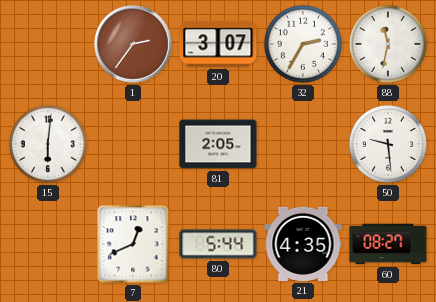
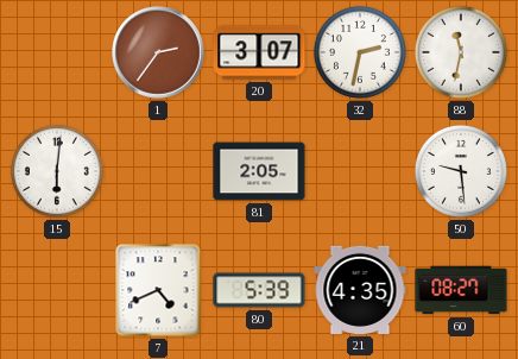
32: 2:35 -> 2:32 (360, 52)
7: 12:41 -> 4:41 (158, 290)
80: 5:44 -> 5:39 (259, 290)
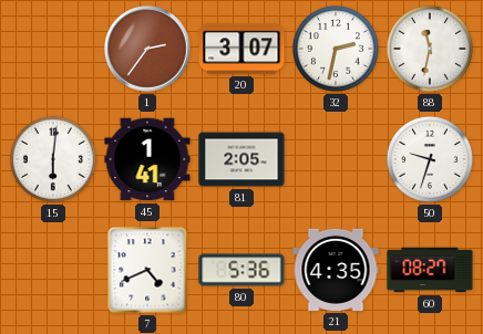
45: none -> 1:41 (147, 159)
50: 9:29 -> 9:33 (430, 159)
80: 5:39 -> 5:36 (242, 270)
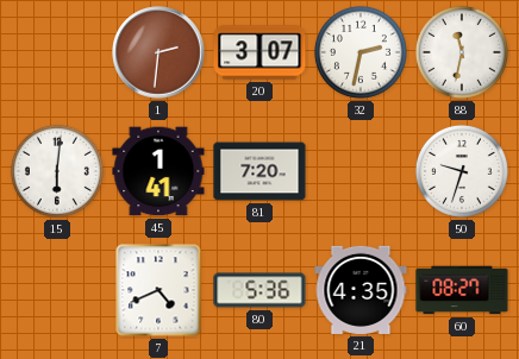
1: 2:36 -> 2:31 (158, 52)
81: 2:05 -> 7:20 (259, 171)
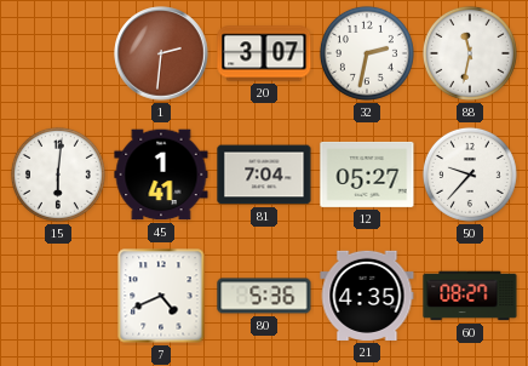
81: 7:20 -> 7:04 (264, 175)
12: none -> 05:27 (367, 175)
50: 9:33 -> 9:37 (470, 175)
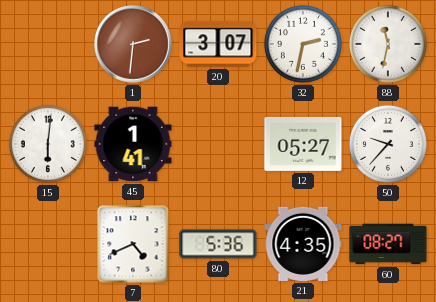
81: 7:04 -> none (264, 175)
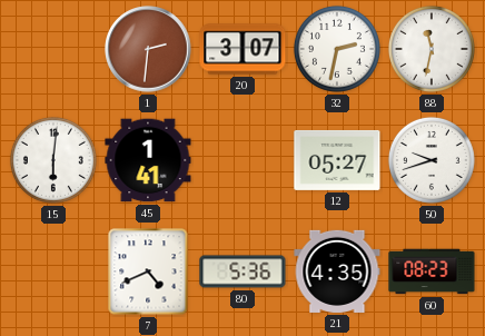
50: 9:37 -> 9:42 (432, 160)
60: 08:27 -> 08:23 (432, 271)
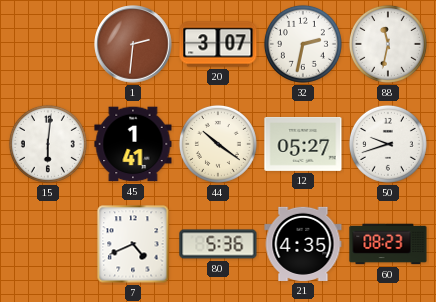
44: none -> 10:21 (218, 144)
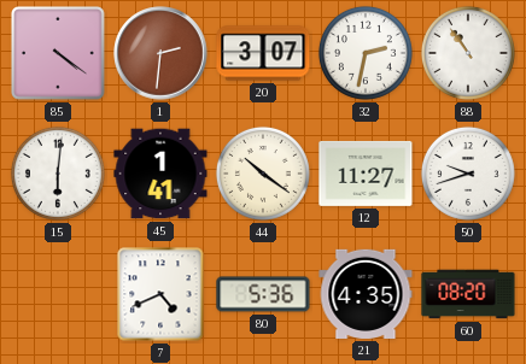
85: none -> 4:21 (58, 53)
88: 11:32 -> 10:54 (468, 53)
12: 05:27 -> 11:27 (366, 174)
60: 08:23 -> 08:20 (468, 294)
